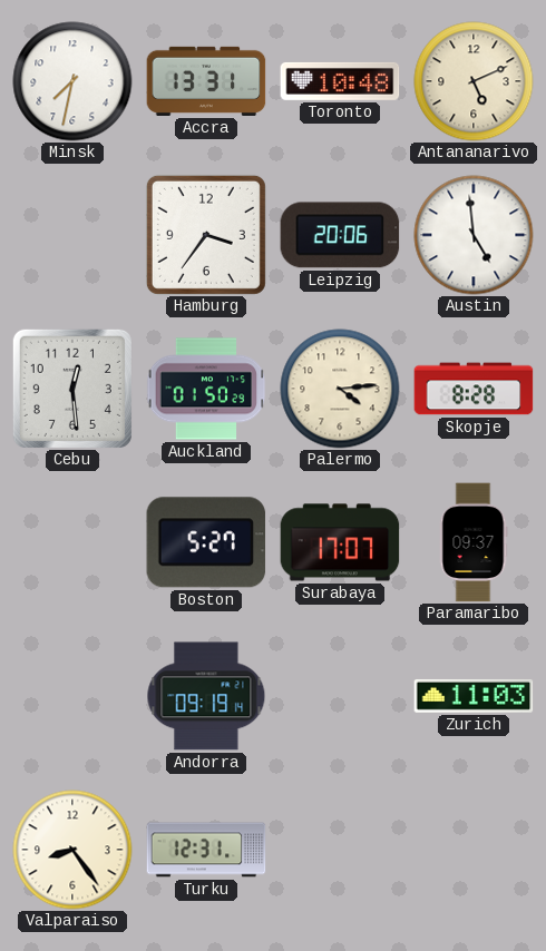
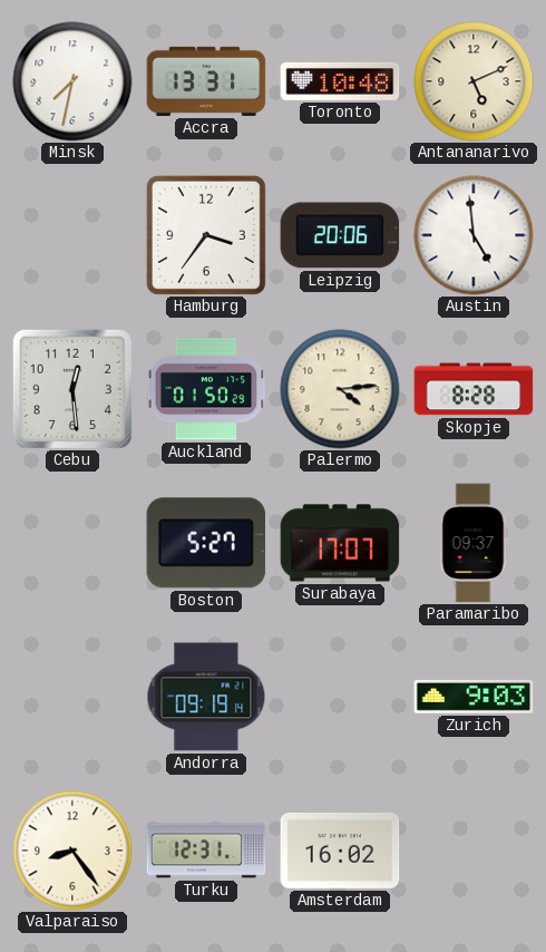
Zurich: 11:03 -> 9:03 (474, 697)
Amsterdam: none -> 16:02 (340, 851)
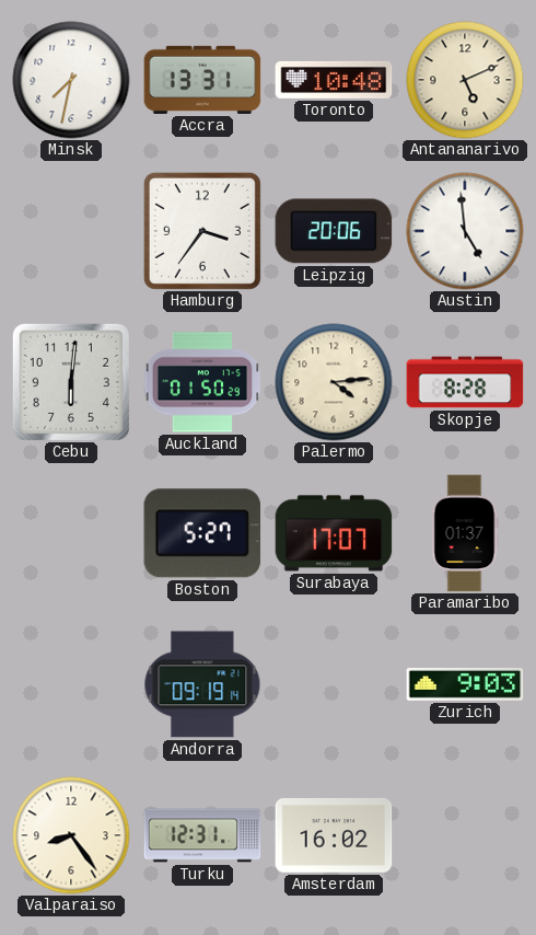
Cebu: 12:29 -> 6:01 (71, 382)
Paramaribo: 09:37 -> 01:37 (465, 533)
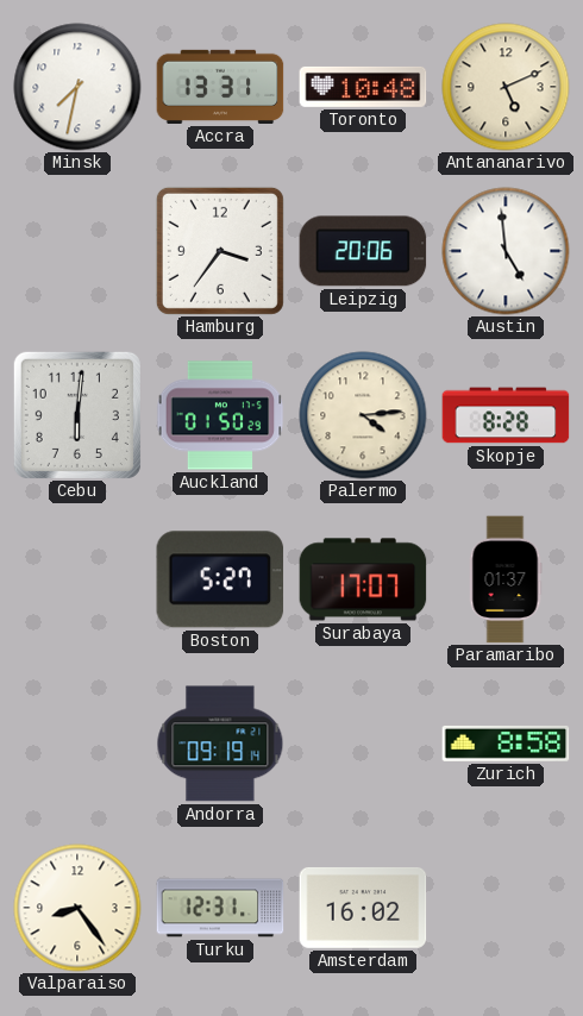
Zurich: 9:03 -> 8:58 (506, 744)
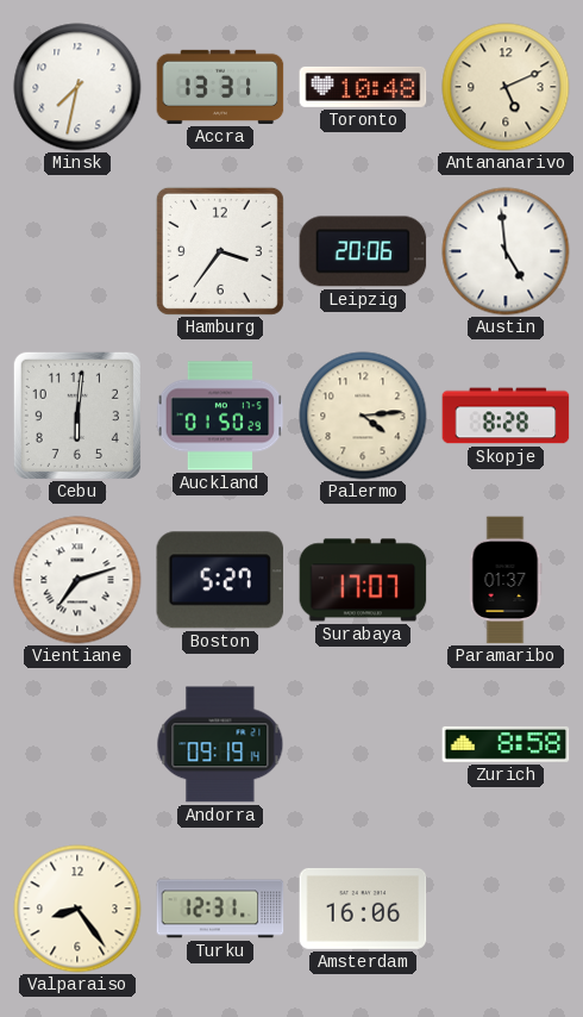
Vientiane: none -> 7:12 (77, 580)
Amsterdam: 16:02 -> 16:06 (363, 909)
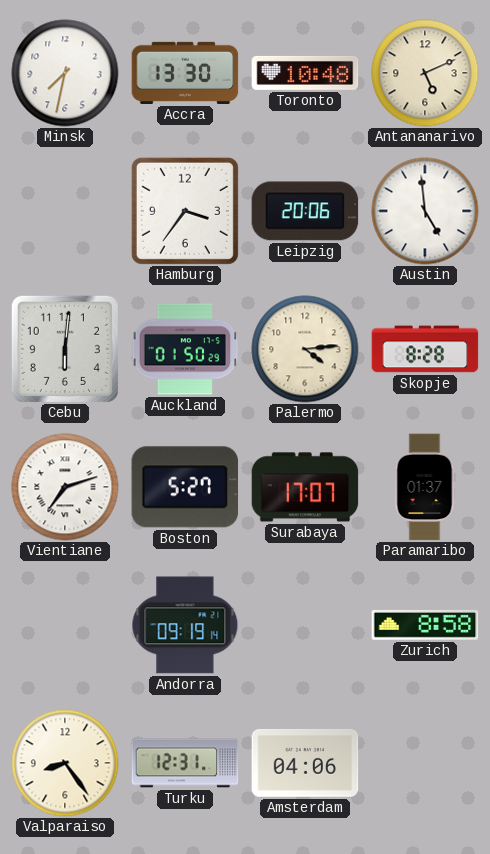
Accra: 13:31 -> 13:30 (185, 73)
Amsterdam: 16:06 -> 04:06 (305, 763)
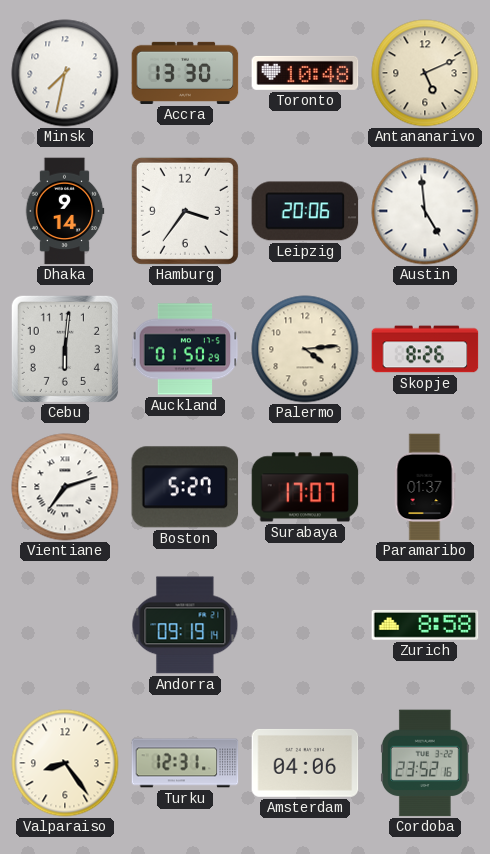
Dhaka: none -> 9:14 (65, 211)
Skopje: 8:28 -> 8:26 (425, 349)
Cordoba: none -> 23:52 (426, 763)
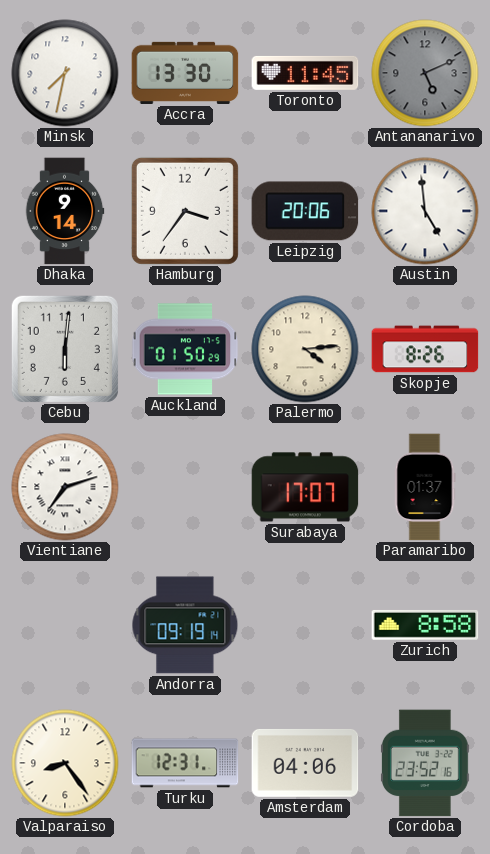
Toronto: 10:48 -> 11:45 (305, 73)
Antananarivo dial: cream -> grey (425, 73)
Boston: 5:27 -> none (185, 487)
